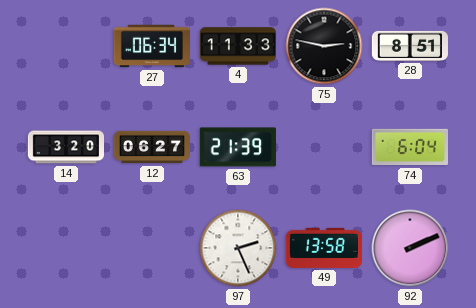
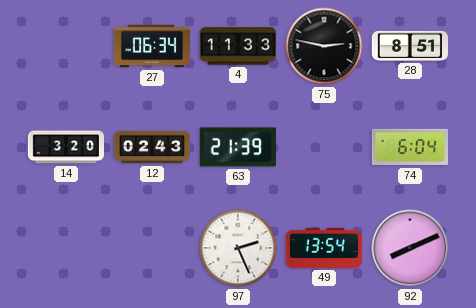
12: 06:27 -> 02:43 (152, 147)
49: 13:58 -> 13:54 (324, 248)
92: 2:11 -> 8:11 (410, 248)
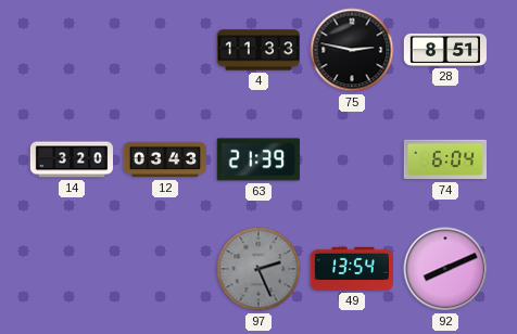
27: 06:34 -> none (151, 46)
12: 02:43 -> 03:43 (165, 159)
97 dial: white -> grey (258, 269)
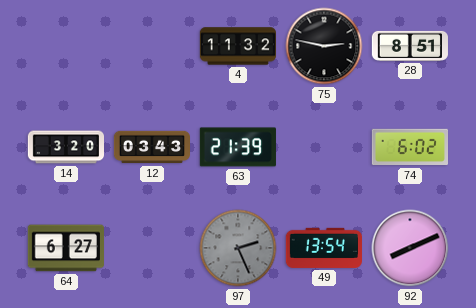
4: 11:33 -> 11:32 (237, 46)
74: 6:04 -> 6:02 (409, 147)
64: none -> 6:27 (66, 248)
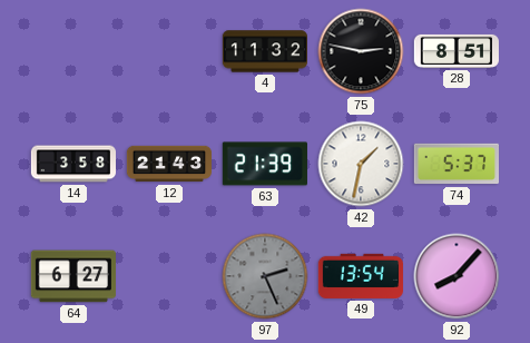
14: 3:20 -> 3:58 (73, 164)
12: 03:43 -> 21:43 (169, 164)
42: none -> 1:32 (361, 164)
74: 6:02 -> 5:37 (455, 164)
92: 8:11 -> 8:07 (457, 276)
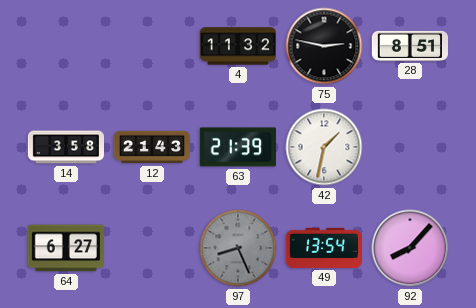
74: 5:37 -> none (455, 164)
97: 2:26 -> 8:26 (238, 248)
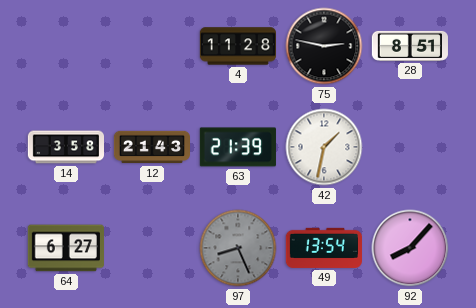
4: 11:32 -> 11:28 (237, 46)
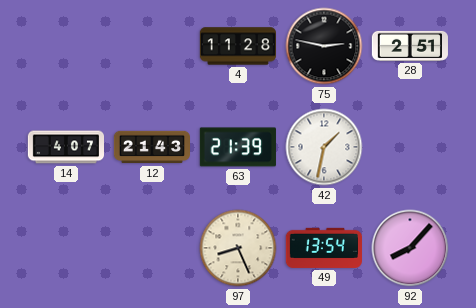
28: 8:51 -> 2:51 (410, 46)
14: 3:58 -> 4:07 (66, 147)
64: 6:27 -> none (66, 248)
97 dial: grey -> cream (238, 248)
